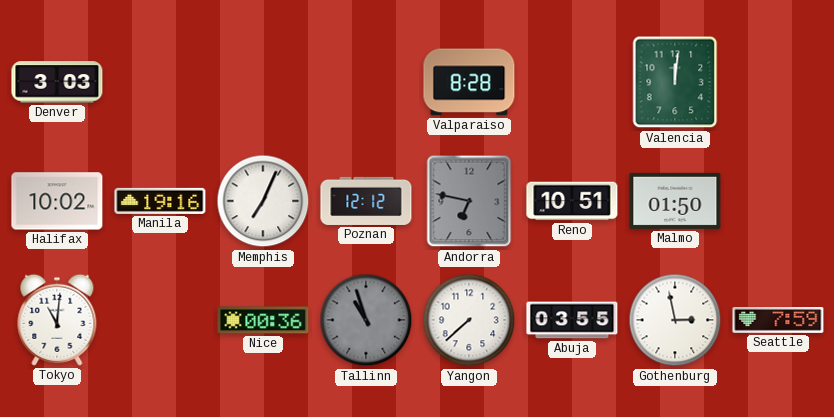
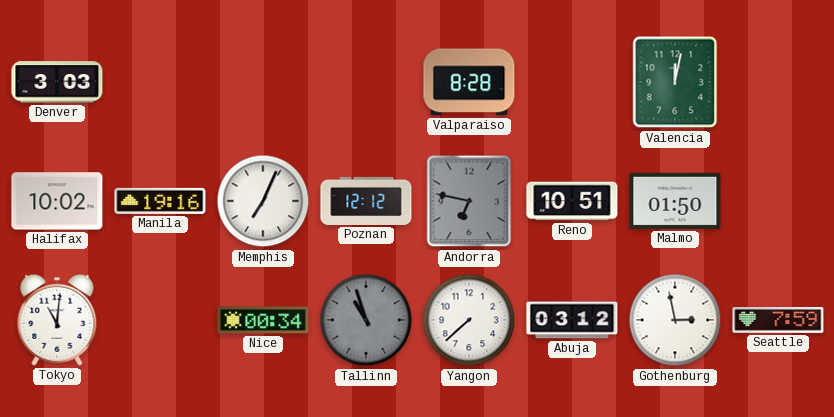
Valencia: 12:01 -> 12:02 (675, 82)
Nice: 00:36 -> 00:34 (263, 320)
Abuja: 03:55 -> 03:12 (572, 320)
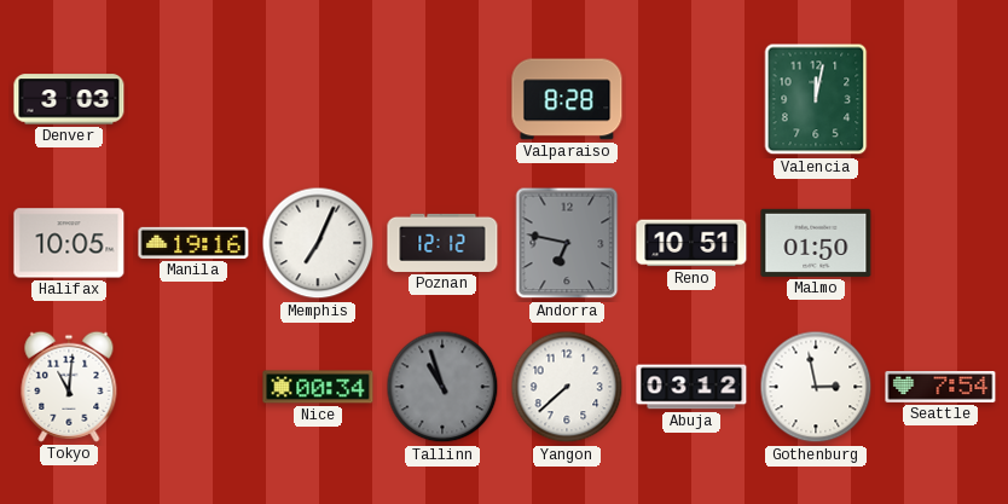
Halifax: 10:02 -> 10:05 (69, 243)
Seattle: 7:59 -> 7:54 (940, 388)
